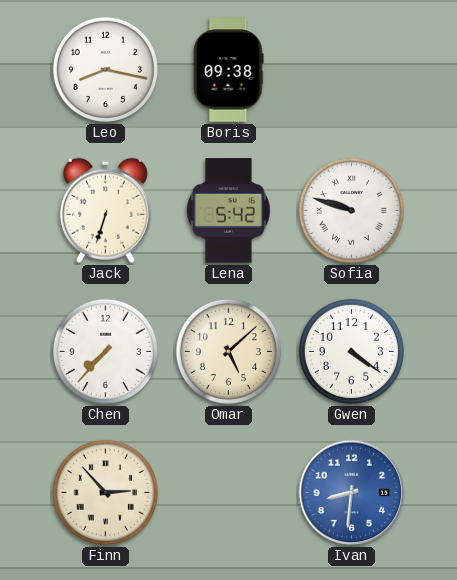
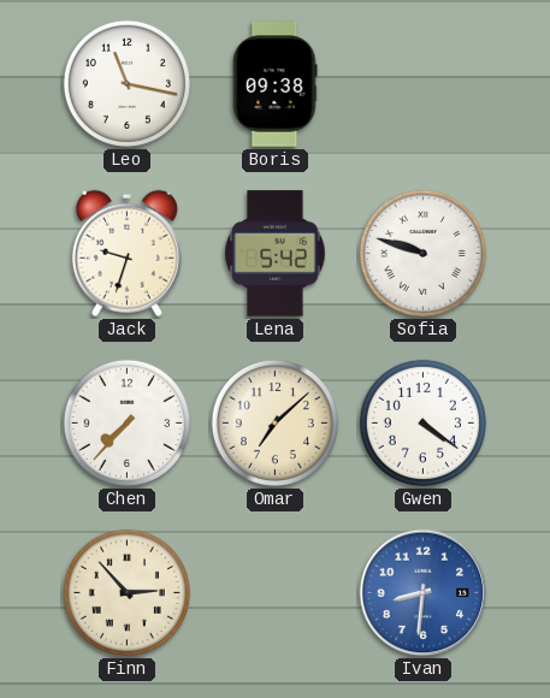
Leo: 8:17 -> 11:17 (126, 83)
Jack: 6:33 -> 9:33 (126, 253)
Omar: 5:08 -> 7:08 (274, 422)
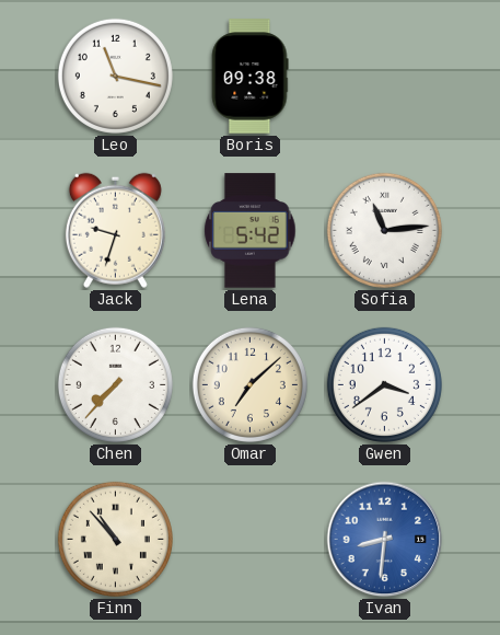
Sofia: 9:48 -> 11:14 (384, 230)
Gwen: 4:21 -> 3:39 (384, 384)
Finn: 2:53 -> 10:53 (115, 539)
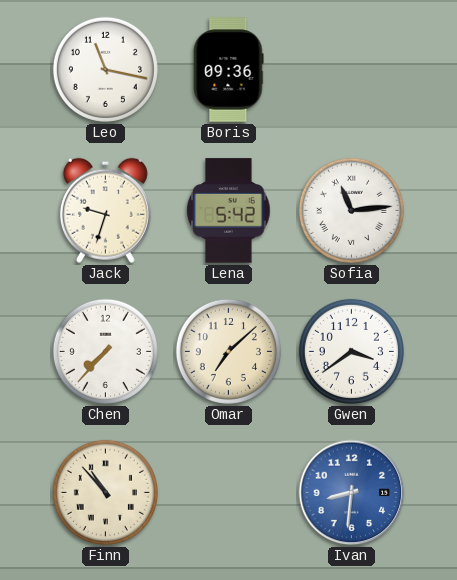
Boris: 09:38 -> 09:36 (229, 70)
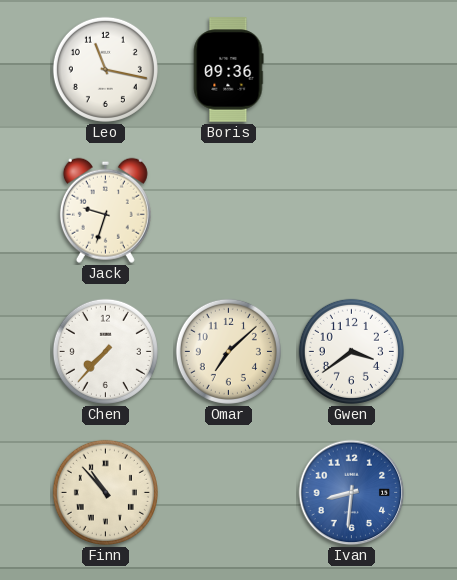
Lena: 5:42 -> none (229, 211)
Sofia: 11:14 -> none (351, 210)
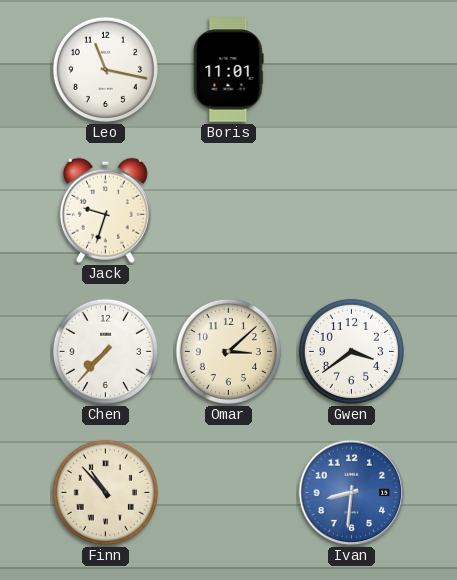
Boris: 09:36 -> 11:01 (229, 70)
Omar: 7:08 -> 3:08 (228, 351)
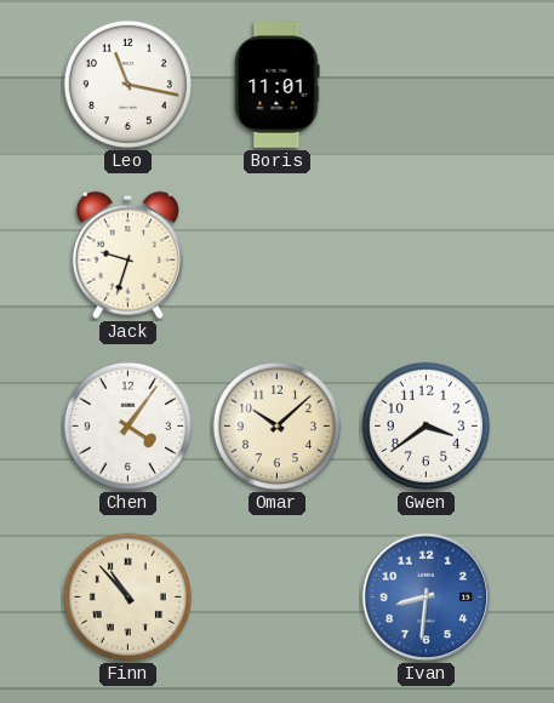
Chen: 7:37 -> 4:06 (127, 425)
Omar: 3:08 -> 10:08 (276, 425)
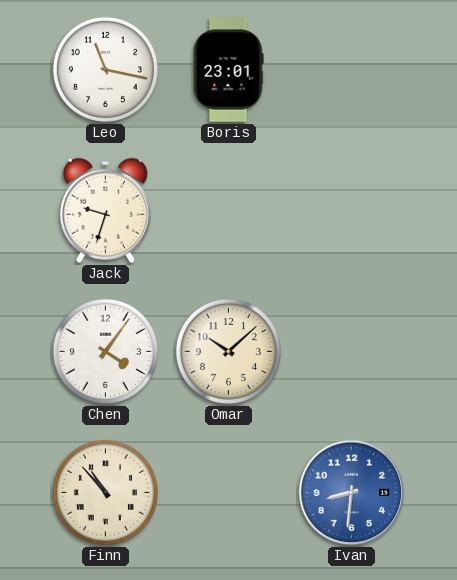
Boris: 11:01 -> 23:01 (229, 70)
Gwen: 3:39 -> none (426, 425)
